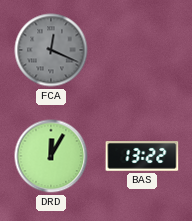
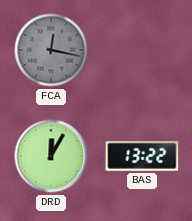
FCA: 12:19 -> 12:17 (51, 50)
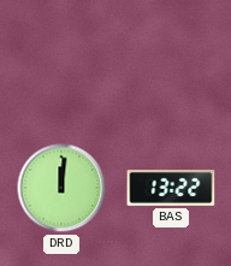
FCA: 12:17 -> none (51, 50)
DRD: 12:05 -> 12:01 (61, 188)
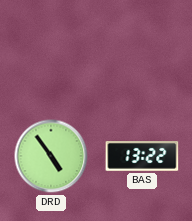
DRD: 12:01 -> 4:54 (51, 156)
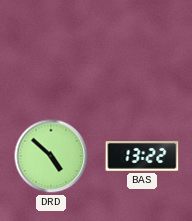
DRD: 4:54 -> 4:52 (51, 156)
